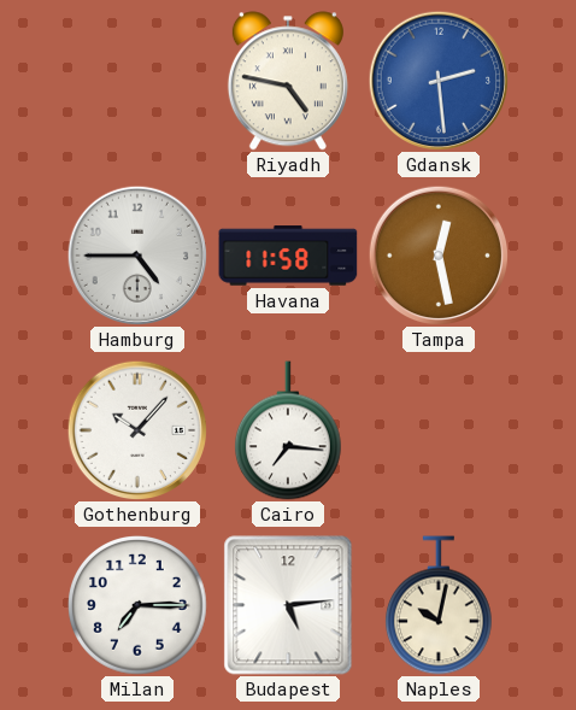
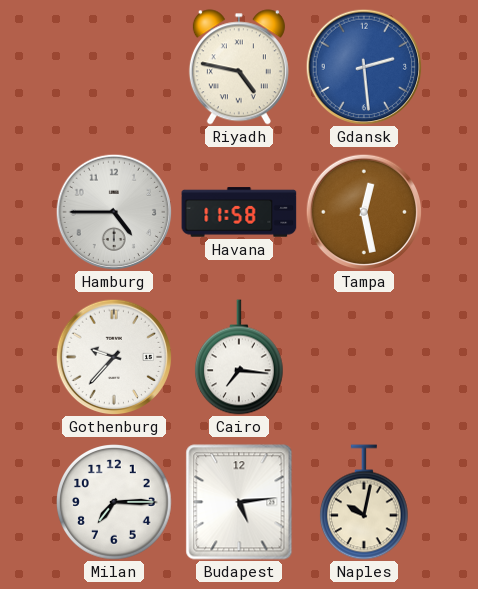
Gothenburg: 10:07 -> 9:37 (114, 357)
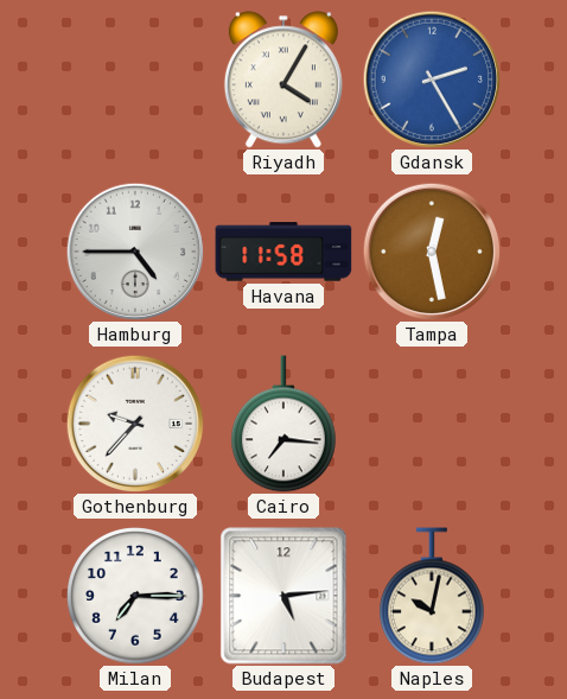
Riyadh: 4:47 -> 4:05 (283, 80)
Gdansk: 2:29 -> 2:25 (432, 80)
